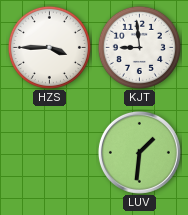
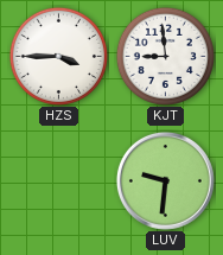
LUV: 1:31 -> 9:31 (165, 180)
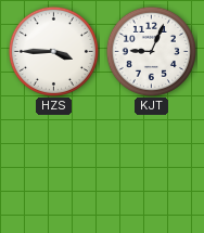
KJT: 8:59 -> 9:04 (151, 51)
LUV: 9:31 -> none (165, 180)
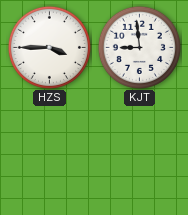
KJT: 9:04 -> 8:59 (139, 47)
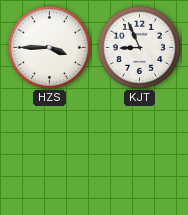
KJT: 8:59 -> 8:56 (139, 47)
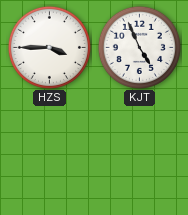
KJT: 8:56 -> 4:56 (139, 47)
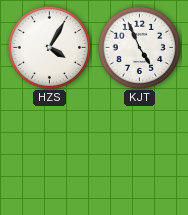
HZS: 3:45 -> 4:05 (49, 47)
